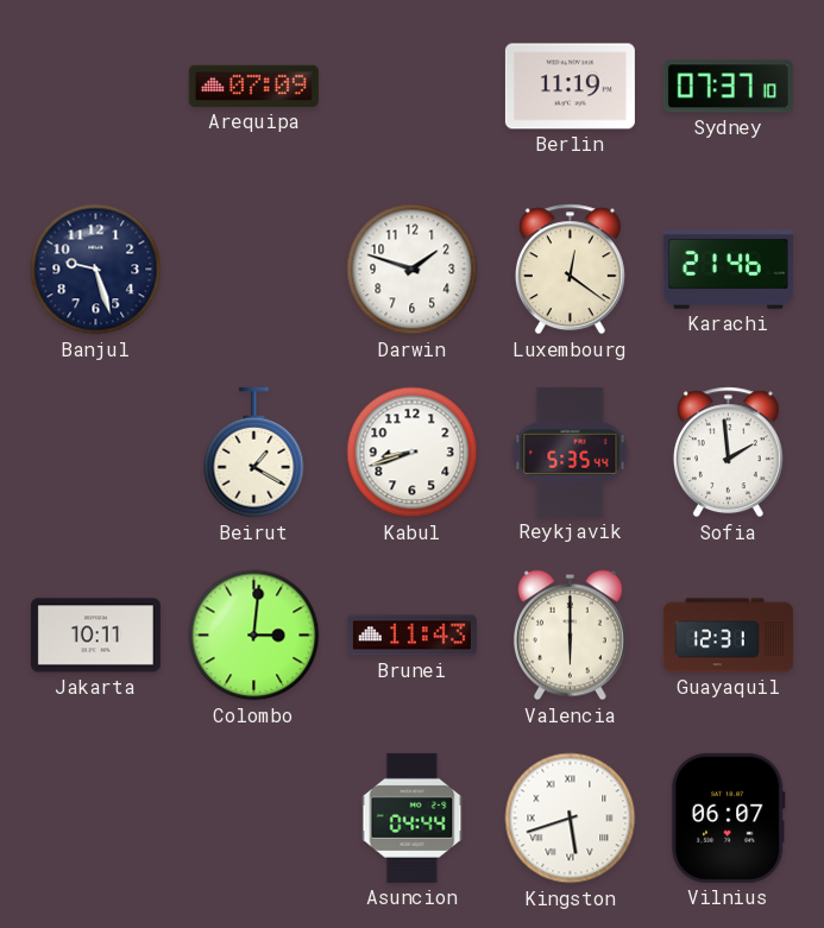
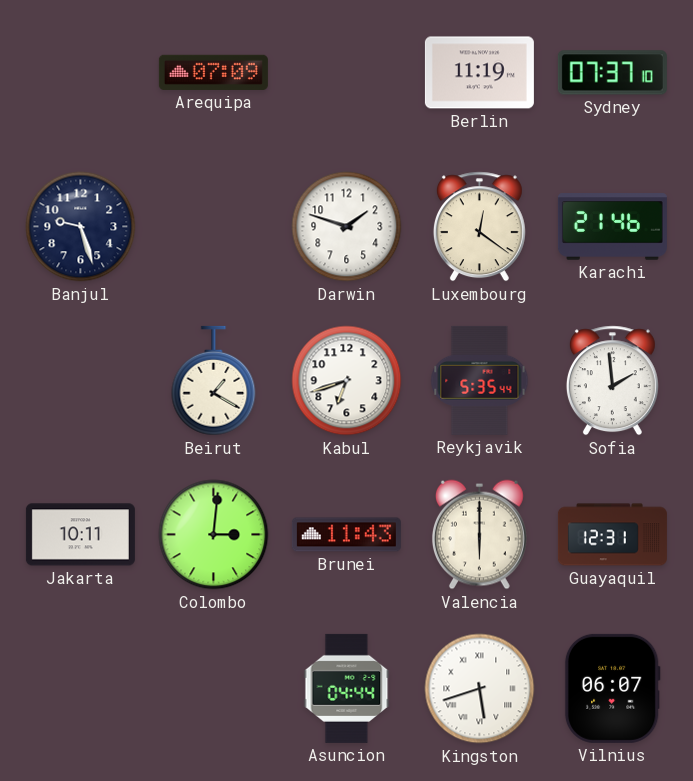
Kabul: 8:42 -> 6:42 (347, 381)
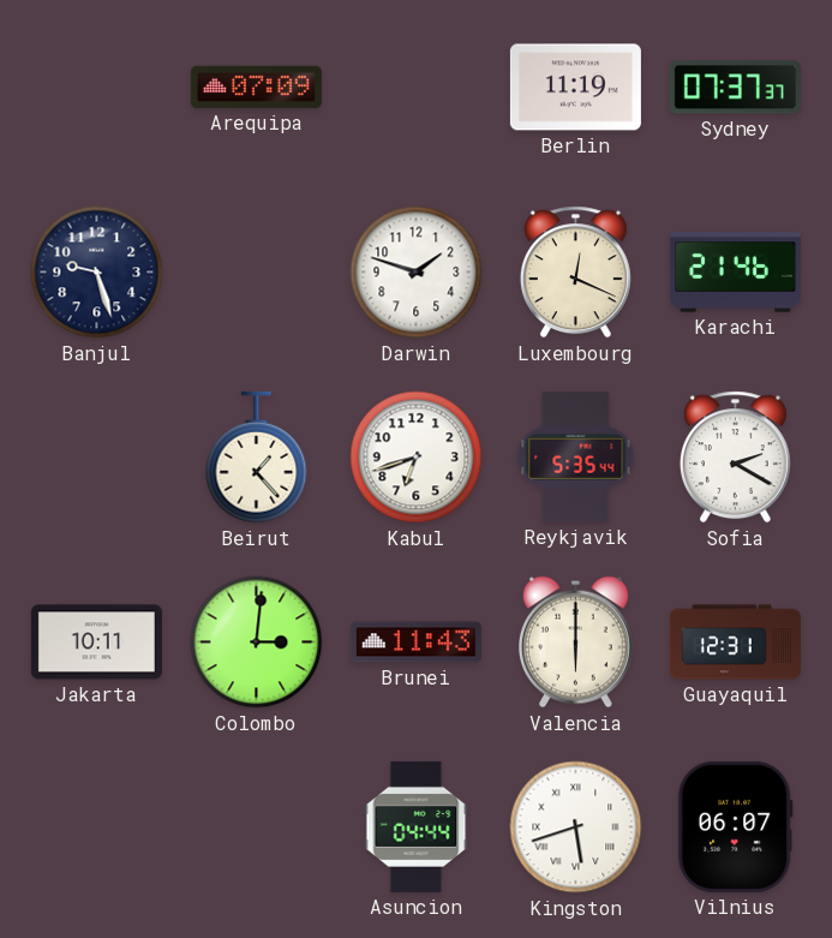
Sydney: 07:37:10 -> 07:37:37 (735, 88)
Luxembourg: 12:21 -> 12:19 (575, 273)
Beirut: 1:20 -> 1:23 (257, 458)
Sofia: 1:59 -> 2:20 (735, 458)
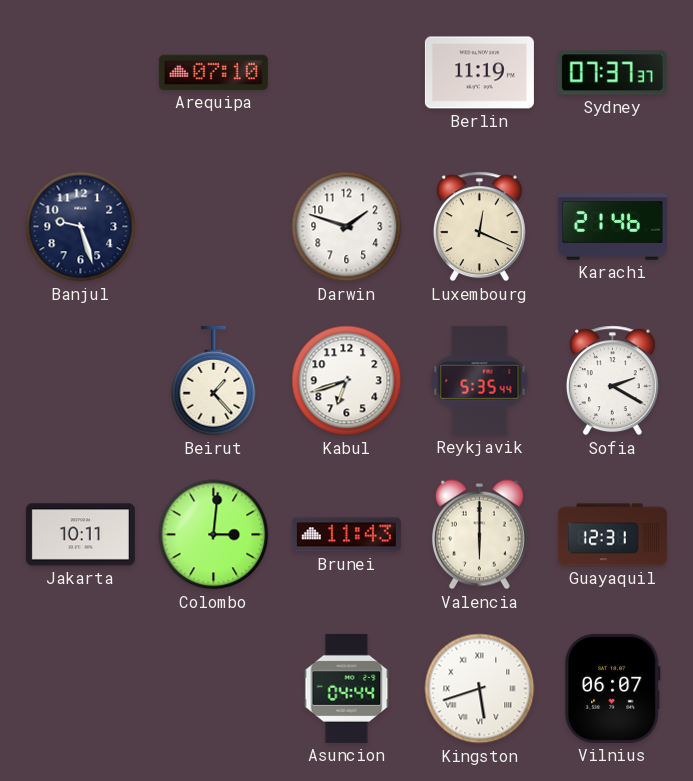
Arequipa: 07:09 -> 07:10 (213, 72)
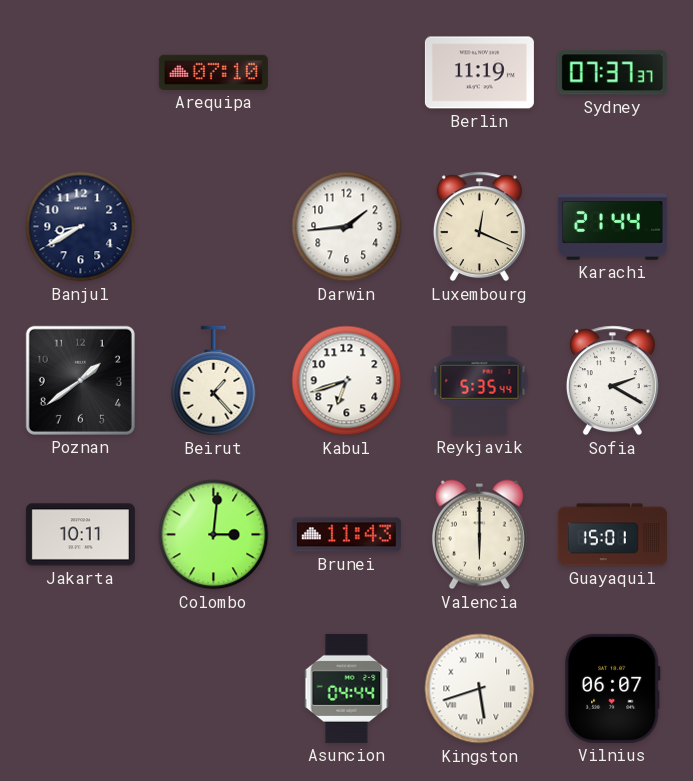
Banjul: 9:27 -> 8:40 (81, 227)
Darwin: 1:48 -> 1:44 (347, 227)
Karachi: 21:46 -> 21:44 (612, 227)
Poznan: none -> 1:39 (80, 380)
Guayaquil: 12:31 -> 15:01 (612, 535)
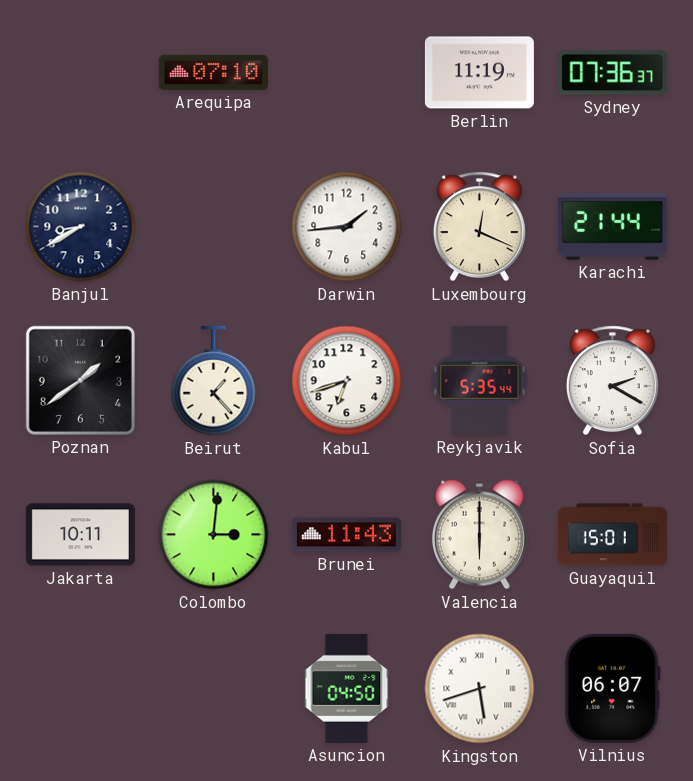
Sydney: 07:37 -> 07:36 (612, 73)
Asuncion: 04:44 -> 04:50 (347, 688)
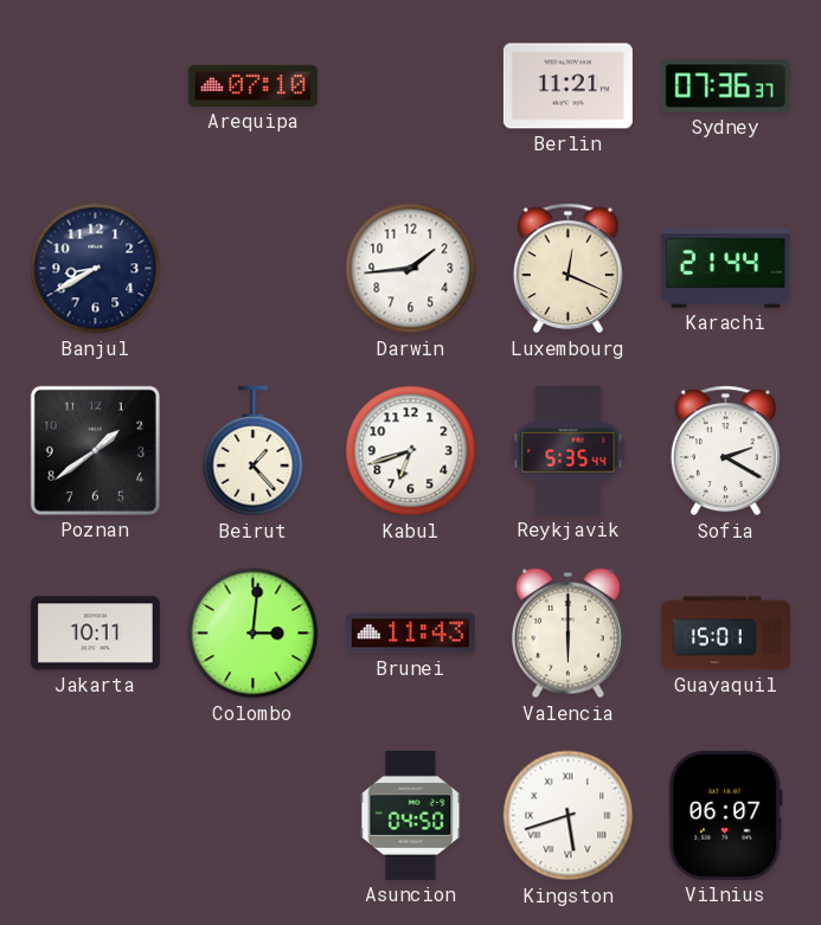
Berlin: 11:19 -> 11:21 (567, 86)
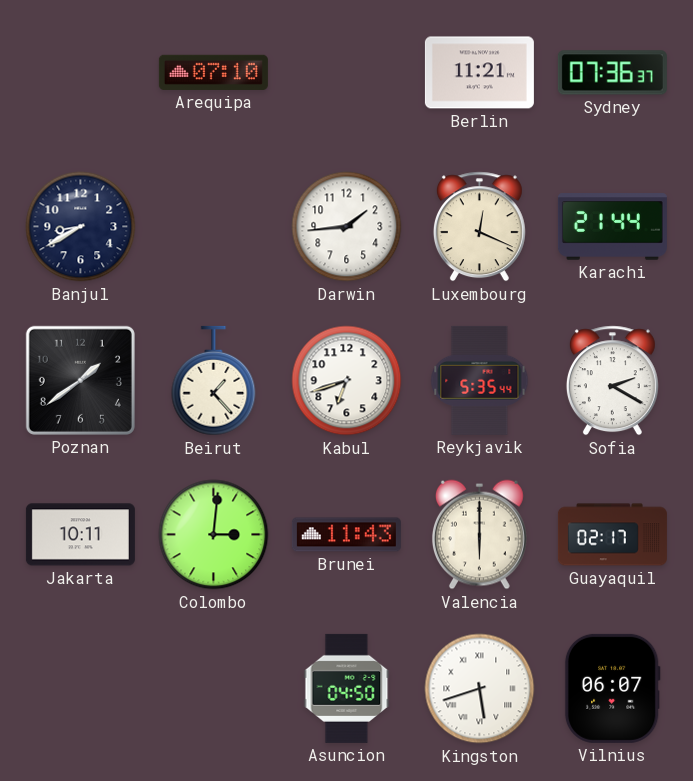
Guayaquil: 15:01 -> 02:17 (612, 535)
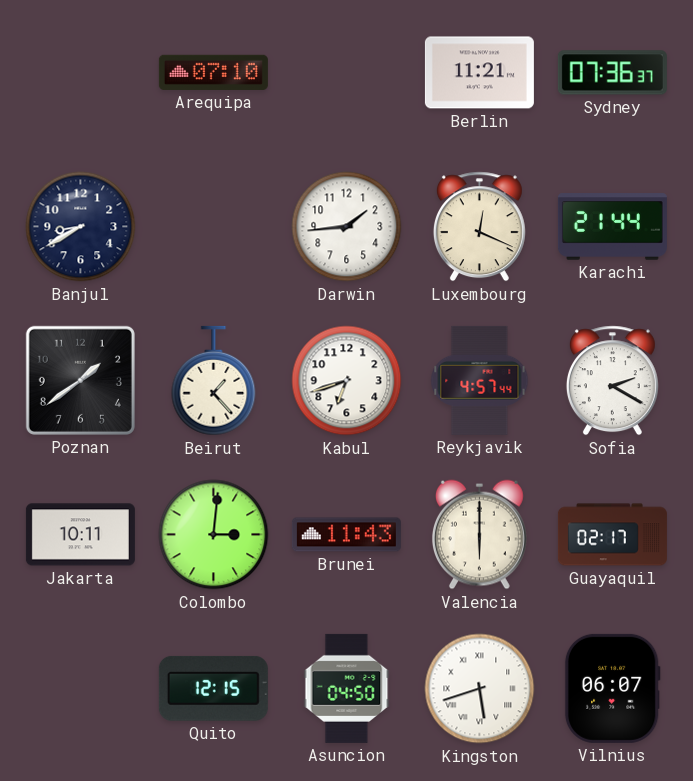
Reykjavik: 5:35 -> 4:57 (480, 380)
Quito: none -> 12:15 (213, 688)
